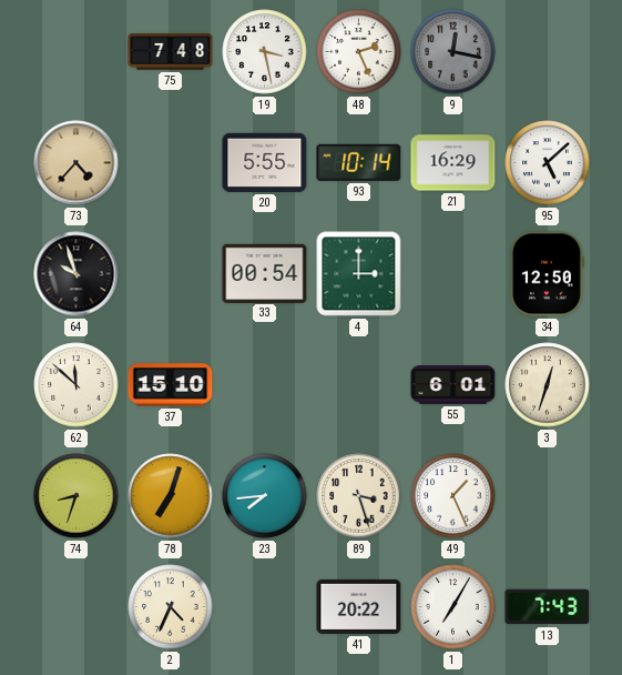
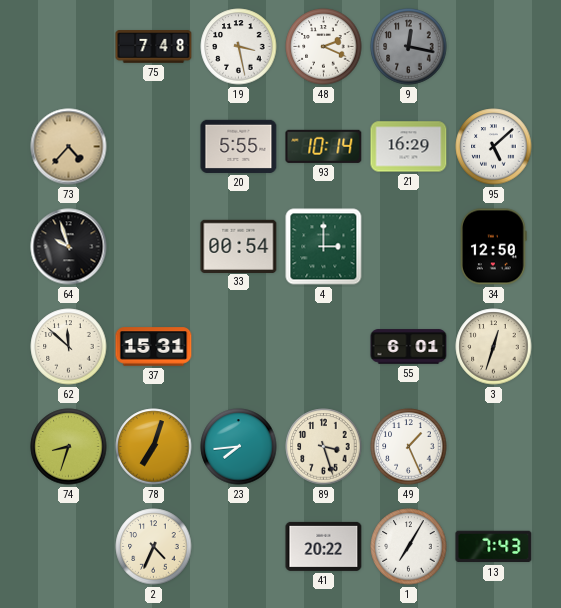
48: 2:26 -> 2:19 (324, 47)
37: 15:10 -> 15:31 (154, 347)
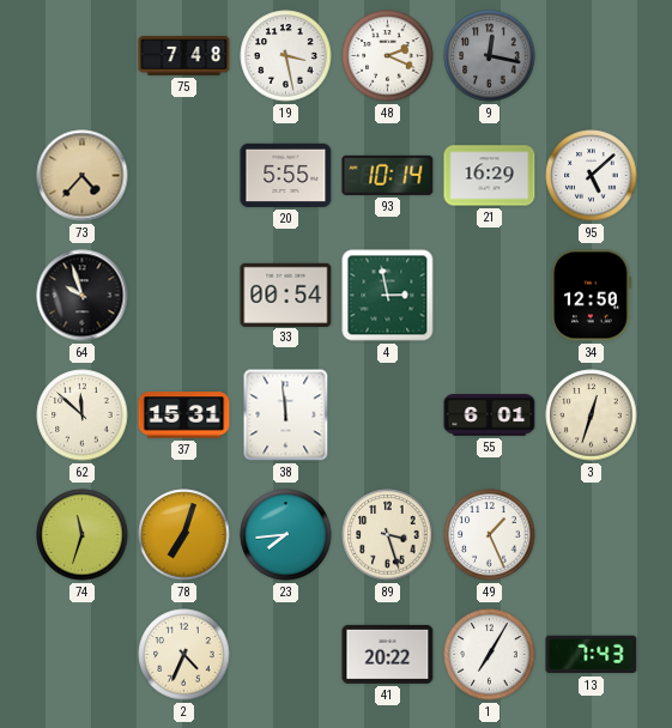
4: 3:00 -> 2:58 (388, 296)
38: none -> 11:59 (286, 415)
74: 8:33 -> 11:33 (83, 535)
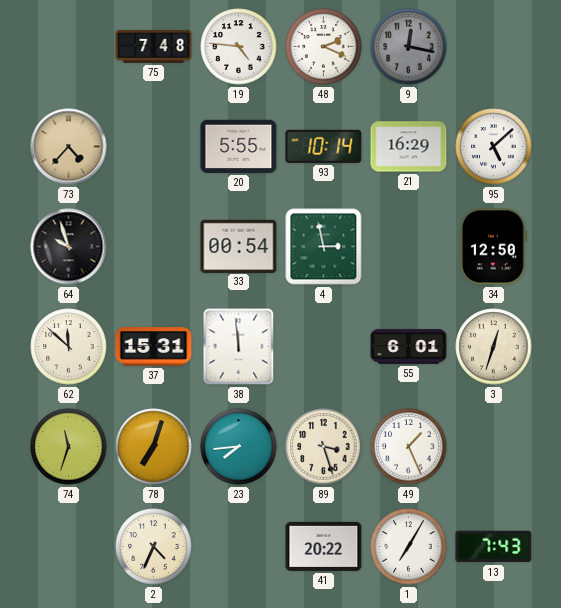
19: 3:28 -> 4:46 (239, 47)
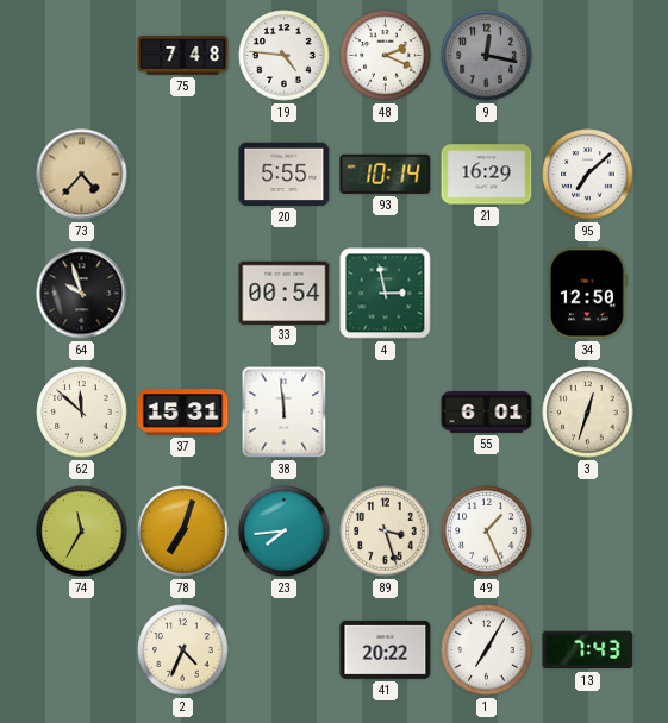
95: 5:08 -> 7:08 (588, 175)
74: 11:33 -> 11:35 (82, 532)
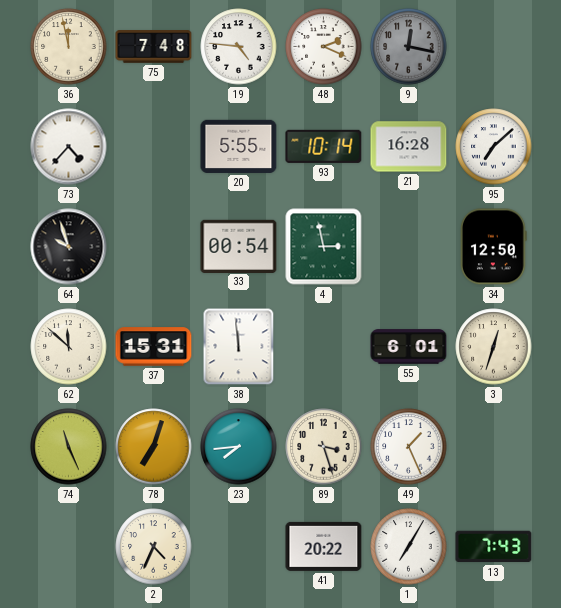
36: none -> 11:58 (69, 47)
73 dial: champagne -> white (69, 147)
21: 16:29 -> 16:28 (409, 147)
74: 11:35 -> 11:26 (69, 447)
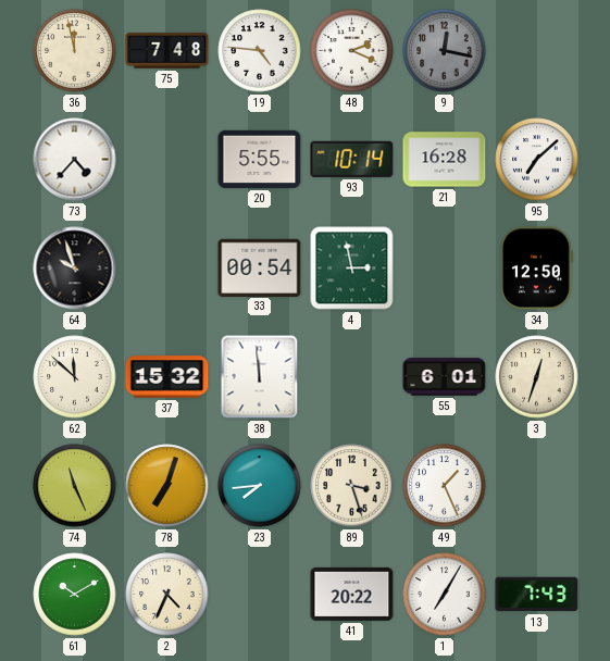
37: 15:31 -> 15:32 (167, 377)
61: none -> 10:10 (75, 595)
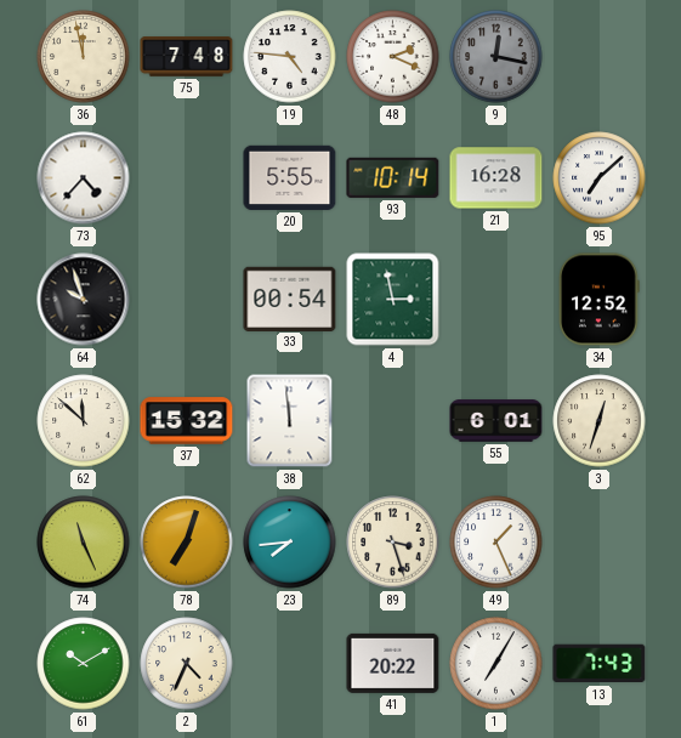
34: 12:50 -> 12:52 (600, 300)
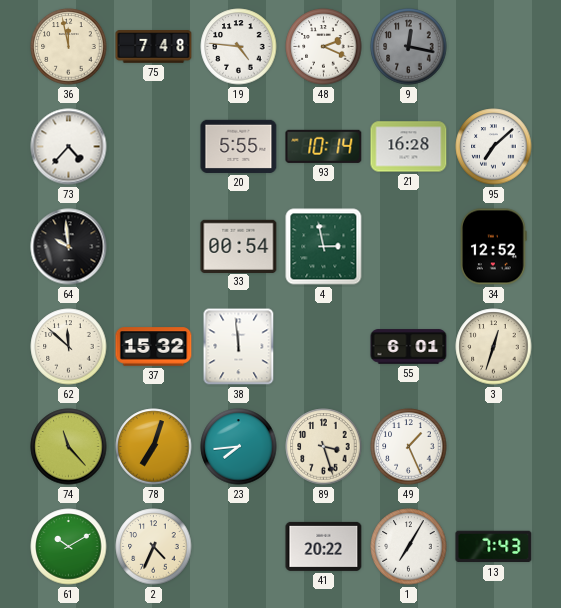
64: 9:57 -> 9:59 (69, 247)
74: 11:26 -> 11:23 (69, 447)
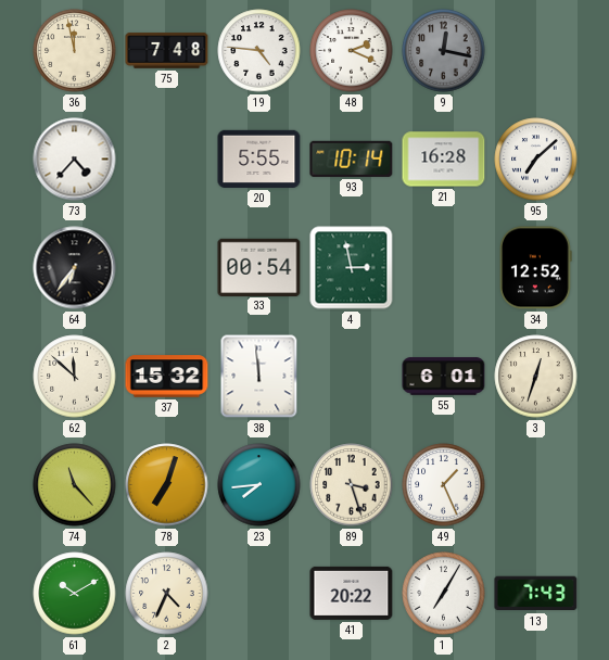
64: 9:59 -> 6:36 (75, 268)
